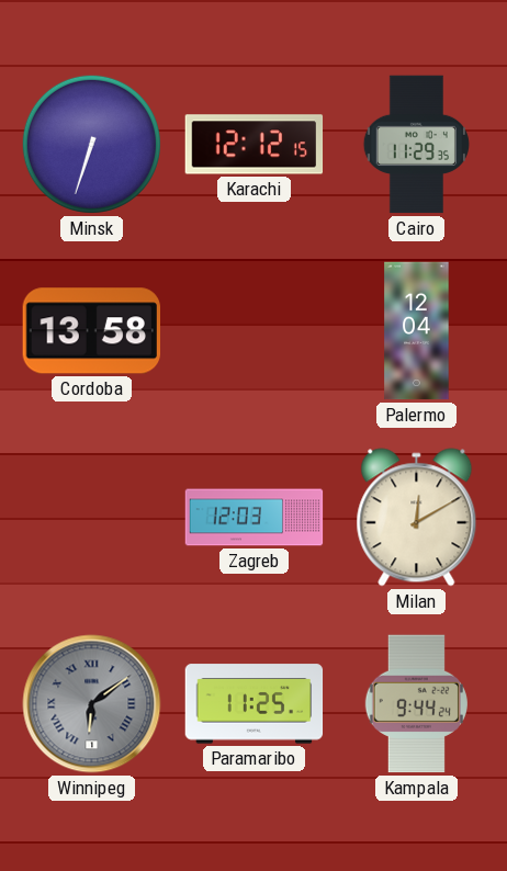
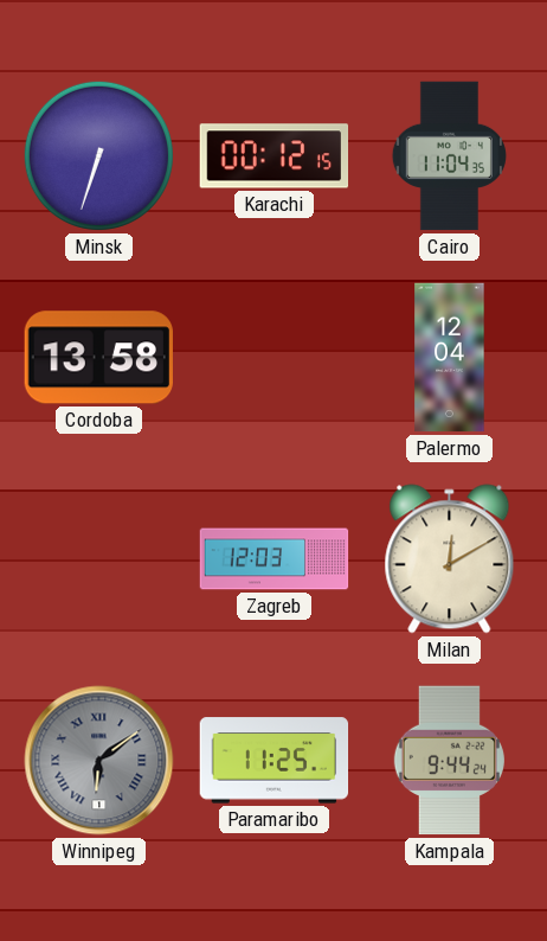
Karachi: 12:12 -> 00:12 (275, 156)
Cairo: 11:29 -> 11:04 (449, 156)
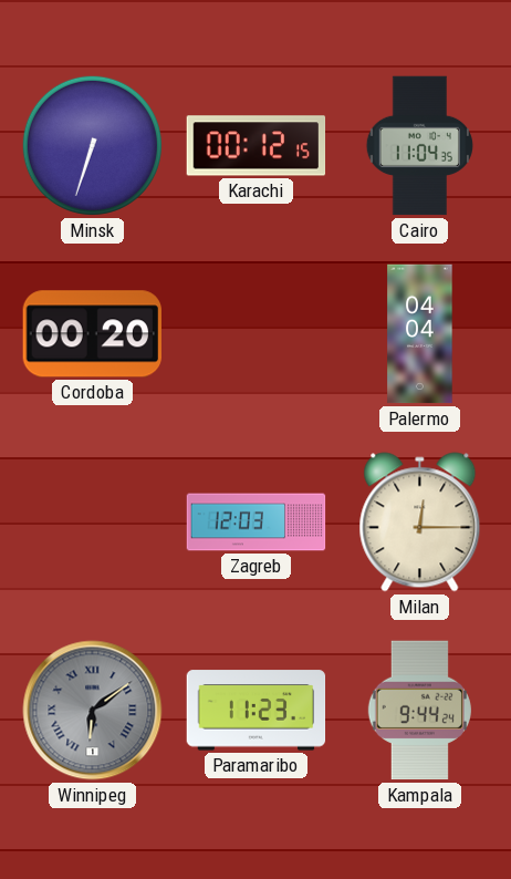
Cordoba: 13:58 -> 00:20 (92, 334)
Palermo: 12:04 -> 04:04 (420, 334)
Milan: 12:10 -> 12:15 (420, 523)
Paramaribo: 11:25 -> 11:23 (257, 711)
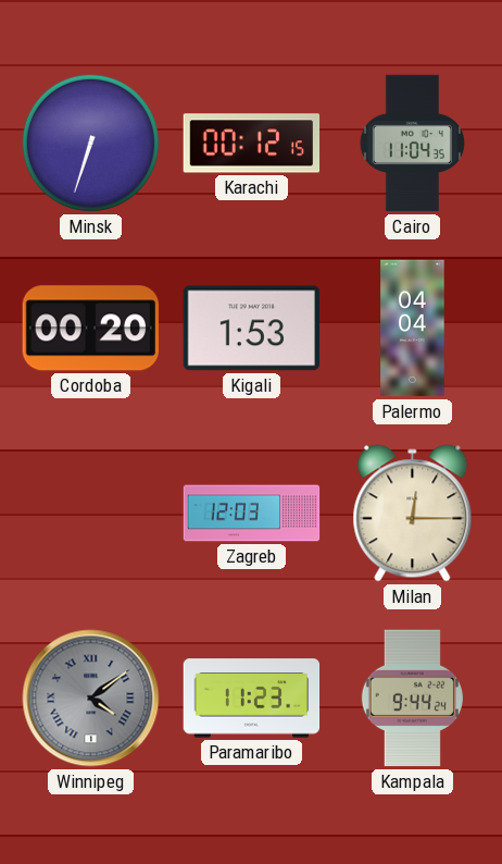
Kigali: none -> 1:53 (251, 329)
Winnipeg: 6:09 -> 4:09 (91, 699)
